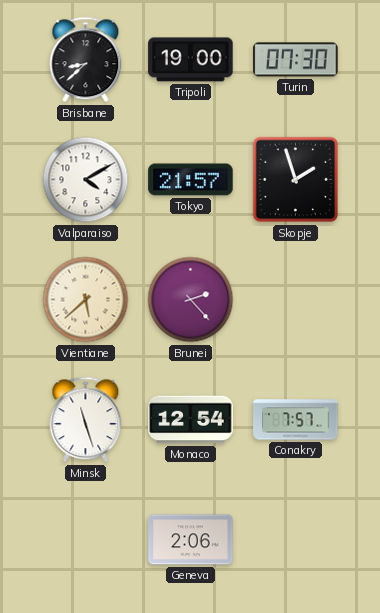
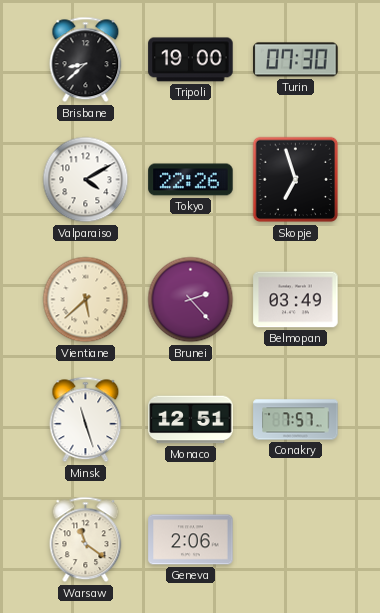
Tokyo: 21:57 -> 22:26 (191, 180)
Skopje: 1:57 -> 6:57 (296, 180)
Belmopan: none -> 03:49 (296, 300)
Monaco: 12:54 -> 12:51 (191, 420)
Warsaw: none -> 11:21 (86, 540)
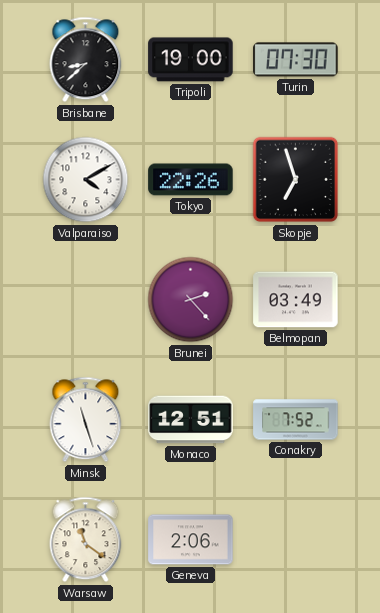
Vientiane: 5:38 -> none (86, 300)
Conakry: 7:57 -> 7:52 (296, 420)
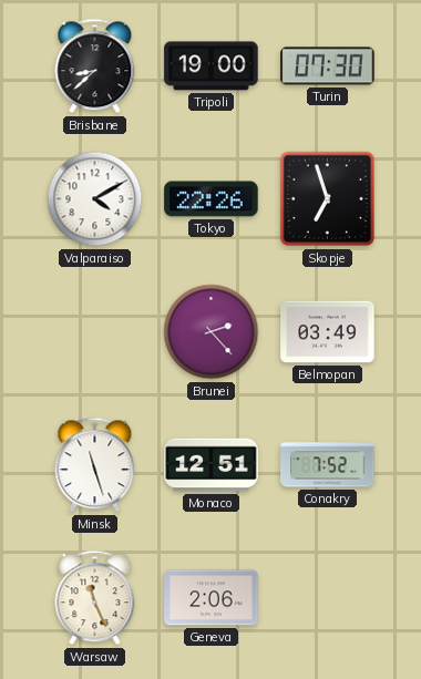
Warsaw: 11:21 -> 11:26 (95, 598)
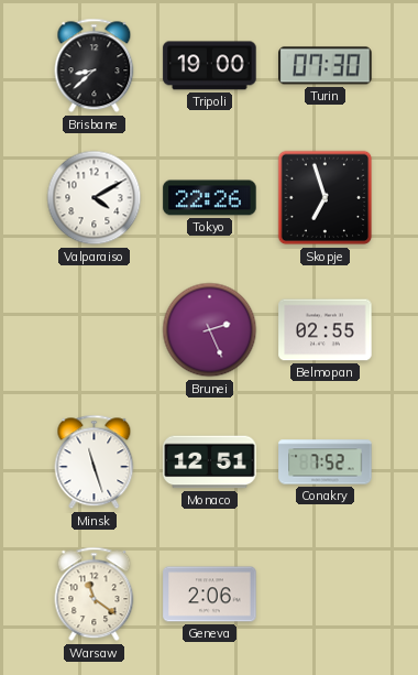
Brunei: 2:23 -> 2:26 (210, 330)
Belmopan: 03:49 -> 02:55 (326, 330)
Warsaw: 11:26 -> 11:21 (95, 595)
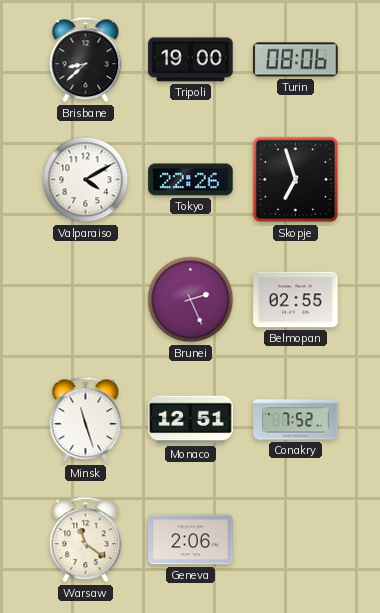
Turin: 07:30 -> 08:06 (296, 60)
